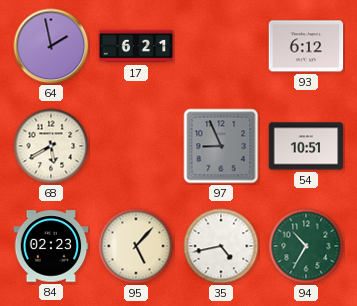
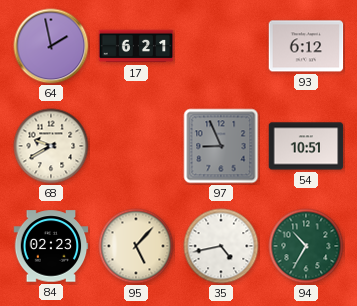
68: 5:40 -> 9:40 (51, 146)
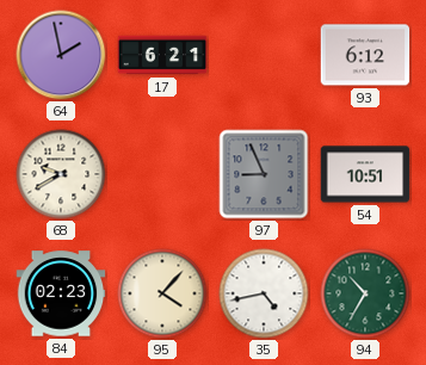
95: 5:07 -> 4:07 (162, 293)
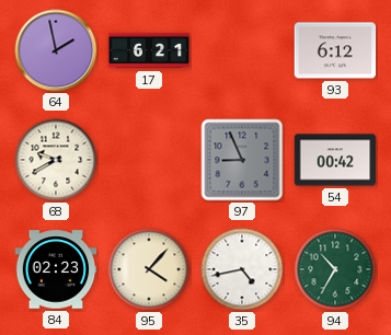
54: 10:51 -> 00:42 (335, 160)
